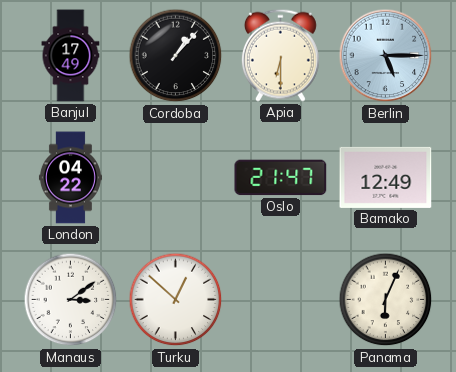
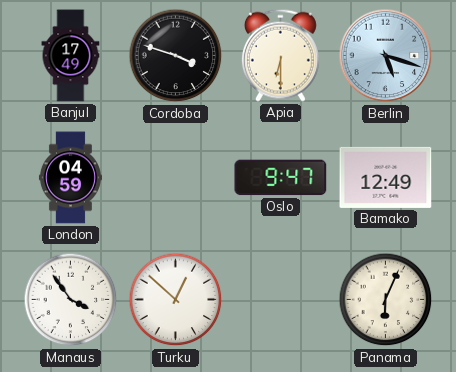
Cordoba: 1:07 -> 3:48 (176, 56)
Berlin: 5:15 -> 5:18 (386, 56)
London: 04:22 -> 04:59 (70, 178)
Oslo: 21:47 -> 9:47 (281, 178)
Manaus: 3:09 -> 3:54 (71, 300)
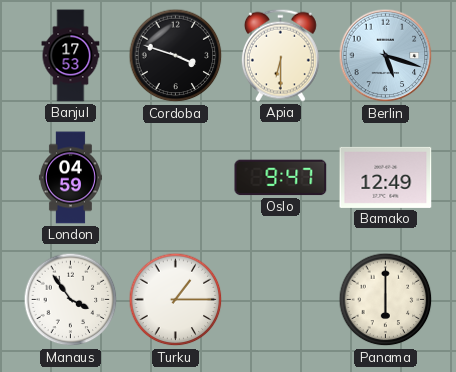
Banjul: 17:49 -> 17:53 (71, 56)
Turku: 12:52 -> 1:15 (176, 300)
Panama: 6:04 -> 6:00 (386, 300)
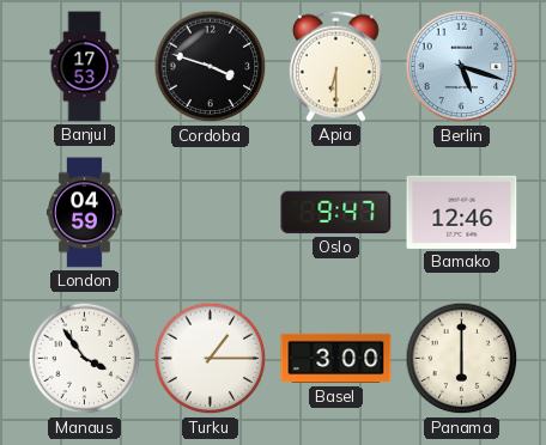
Bamako: 12:49 -> 12:46 (462, 212)
Basel: none -> 3:00 (336, 359)
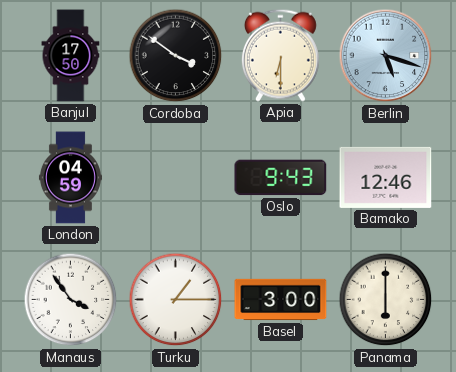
Banjul: 17:53 -> 17:50 (71, 56)
Cordoba: 3:48 -> 3:51 (176, 56)
Oslo: 9:47 -> 9:43 (281, 178)
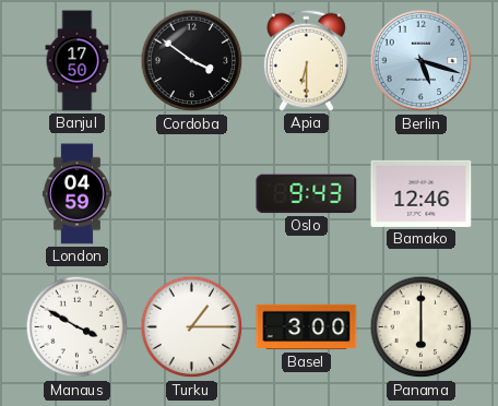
Manaus: 3:54 -> 3:50 (78, 327)
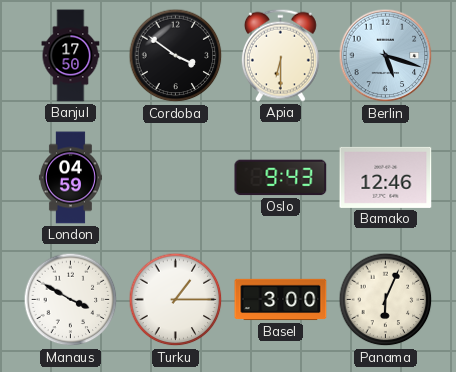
Panama: 6:00 -> 6:04 (386, 300)
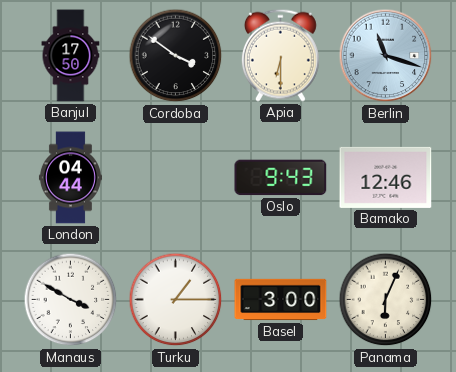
Berlin: 5:18 -> 11:18 (386, 56)
London: 04:59 -> 04:44 (70, 178)
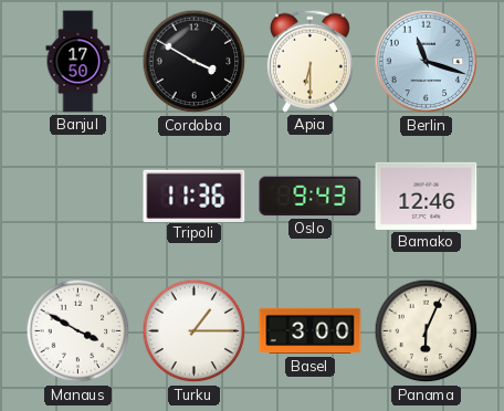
Cordoba: 3:51 -> 3:50 (195, 62)
London: 04:44 -> none (70, 178)
Tripoli: none -> 11:36 (195, 196)
